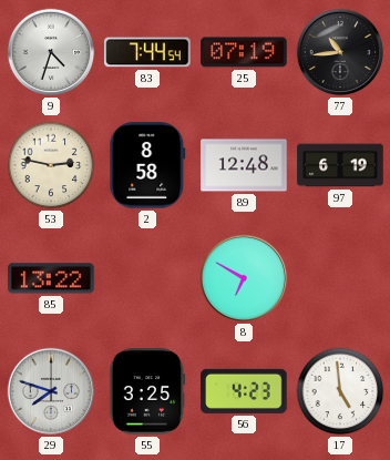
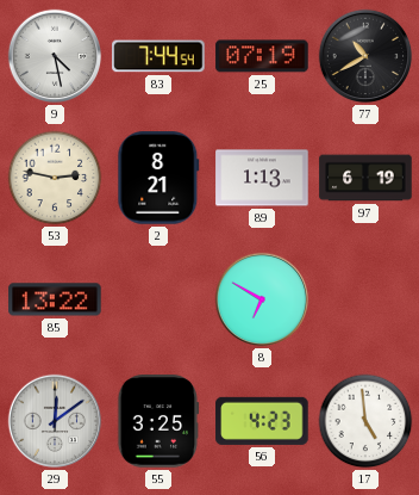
9: 4:33 -> 4:28 (55, 56)
77: 10:44 -> 10:40 (365, 56)
2: 8:58 -> 8:21 (158, 178)
89: 12:48 -> 1:13 (262, 178)
29: 7:48 -> 12:09 (55, 421)
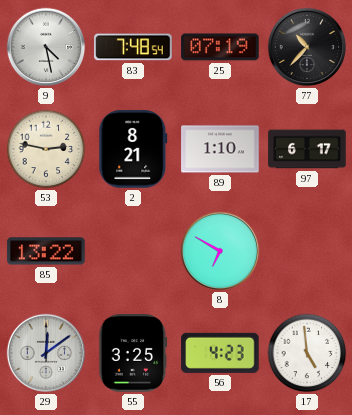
83: 7:44 -> 7:48 (133, 47)
77: 10:40 -> 10:37 (307, 47)
89: 1:13 -> 1:10 (220, 149)
97: 6:19 -> 6:17 (307, 149)
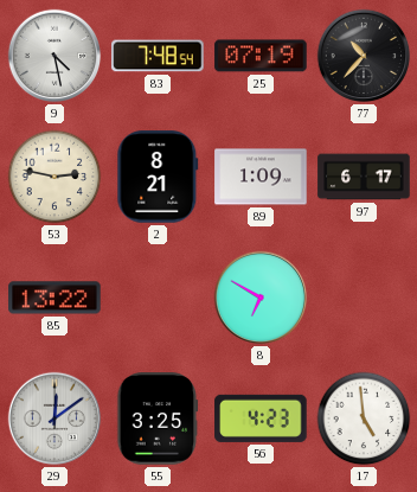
89: 1:10 -> 1:09 (261, 177)
